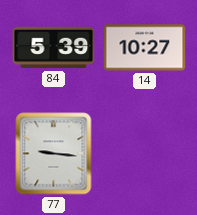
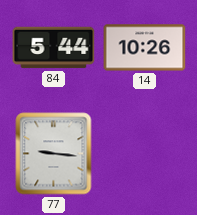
84: 5:39 -> 5:44 (54, 48)
14: 10:27 -> 10:26 (145, 48)
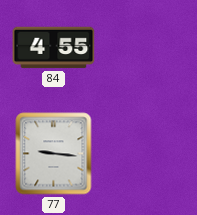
84: 5:44 -> 4:55 (54, 48)
14: 10:26 -> none (145, 48)
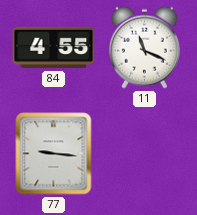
11: none -> 11:19 (144, 47)
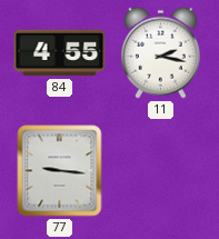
11: 11:19 -> 2:17 (160, 52)
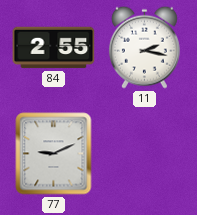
84: 4:55 -> 2:55 (54, 48)
77: 9:16 -> 9:11 (54, 154)
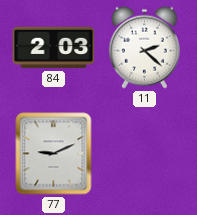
84: 2:55 -> 2:03 (54, 48)
11: 2:17 -> 2:22 (144, 47)
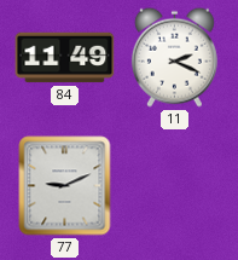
84: 2:03 -> 11:49 (65, 58)
11: 2:22 -> 2:19 (174, 57)
